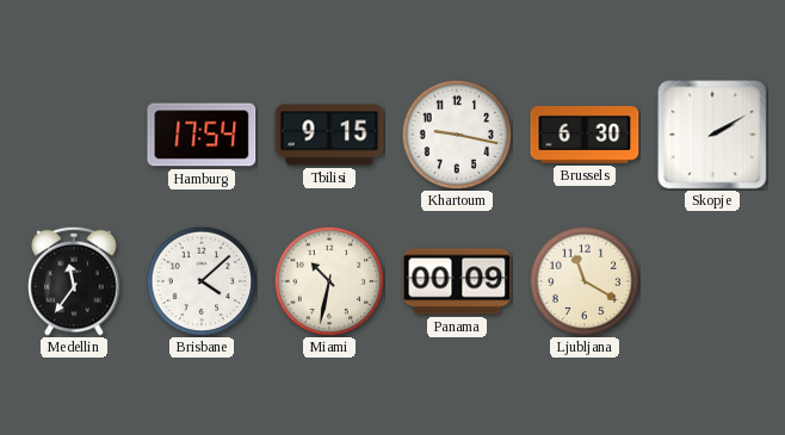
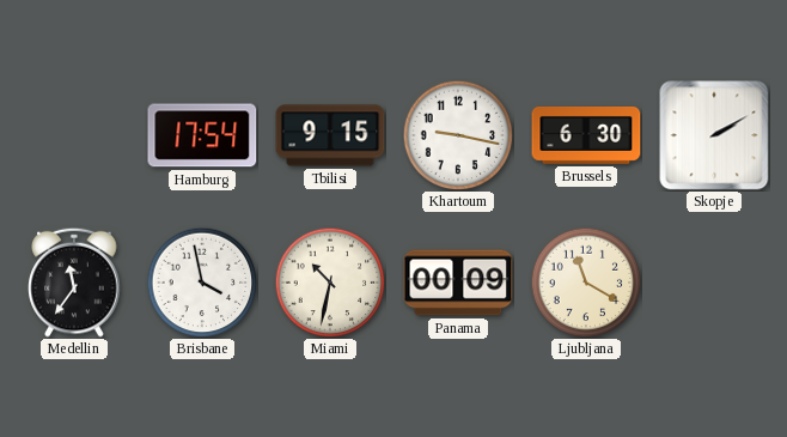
Brisbane: 4:08 -> 3:58 (202, 283)
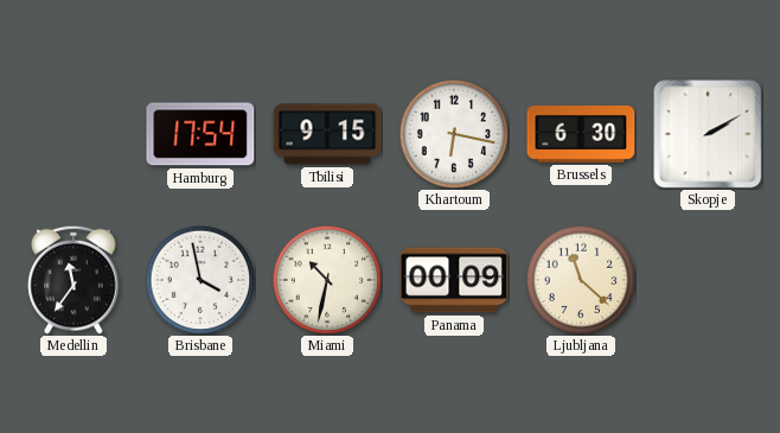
Khartoum: 9:17 -> 6:17 (454, 134)
Ljubljana: 11:20 -> 11:22 (581, 280)
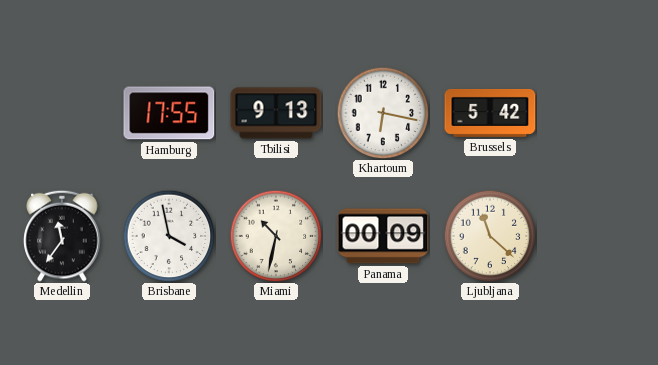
Hamburg: 17:54 -> 17:55 (169, 113)
Tbilisi: 9:15 -> 9:13 (276, 113)
Brussels: 6:30 -> 5:42 (490, 113)
Skopje: 2:10 -> none (708, 134)
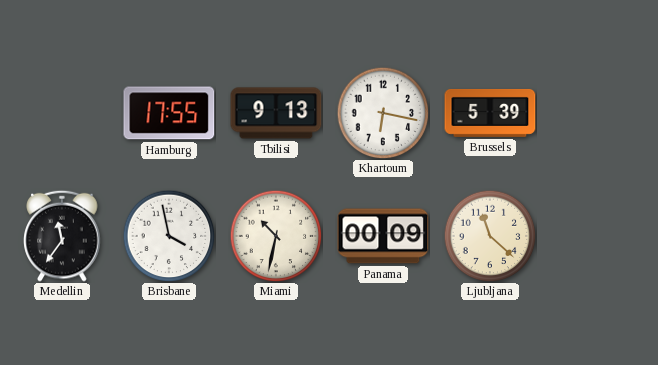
Brussels: 5:42 -> 5:39 (490, 113)
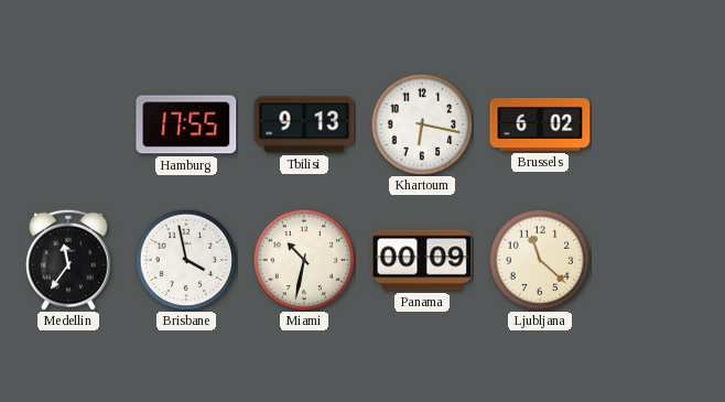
Brussels: 5:39 -> 6:02 (540, 124)
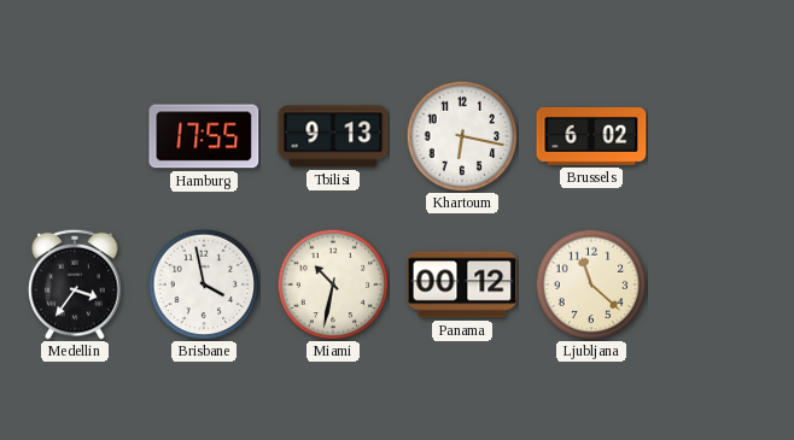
Medellin: 11:36 -> 3:36 (75, 284)
Panama: 00:09 -> 00:12 (462, 284)
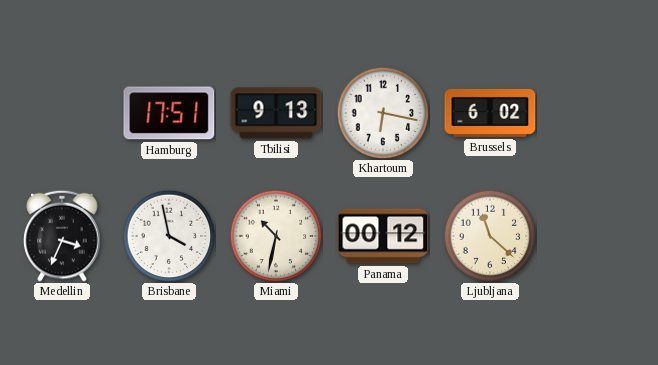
Hamburg: 17:55 -> 17:51 (169, 113)
Medellin: 3:36 -> 3:34 (62, 236)
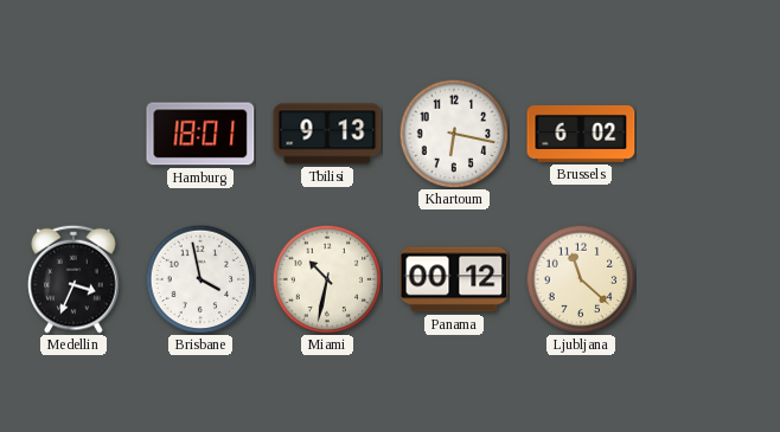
Hamburg: 17:51 -> 18:01 (200, 134)
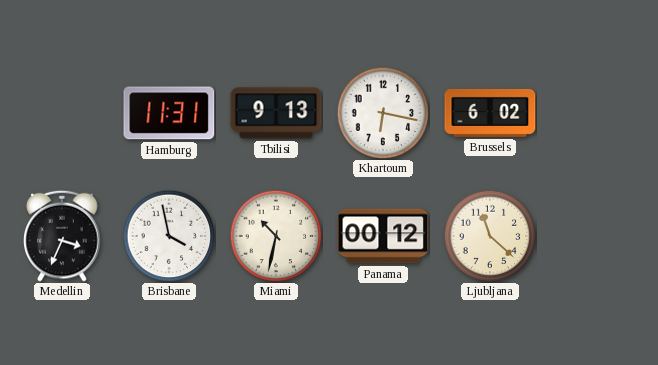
Hamburg: 18:01 -> 11:31 (169, 113)
